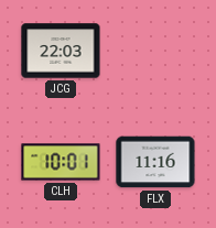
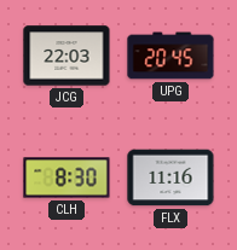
UPG: none -> 20:45 (170, 56)
CLH: 10:01 -> 8:30 (67, 178)
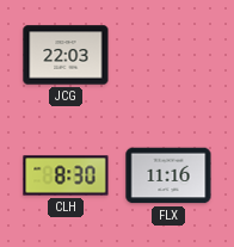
UPG: 20:45 -> none (170, 56)
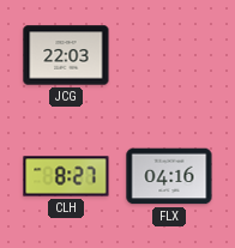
CLH: 8:30 -> 8:27 (66, 176)
FLX: 11:16 -> 04:16 (169, 176)
